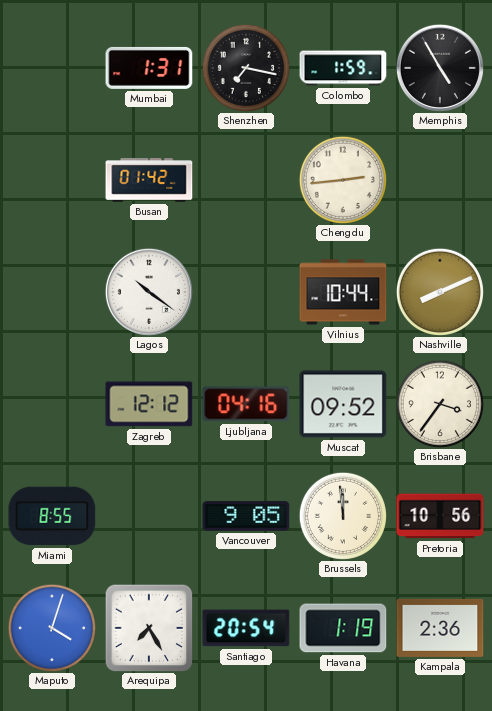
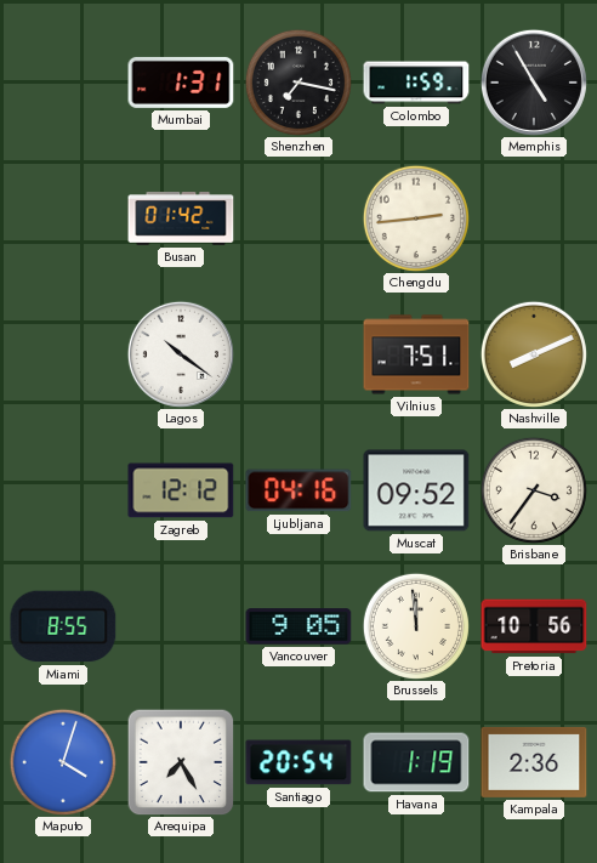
Vilnius: 10:44 -> 7:51 (416, 354)
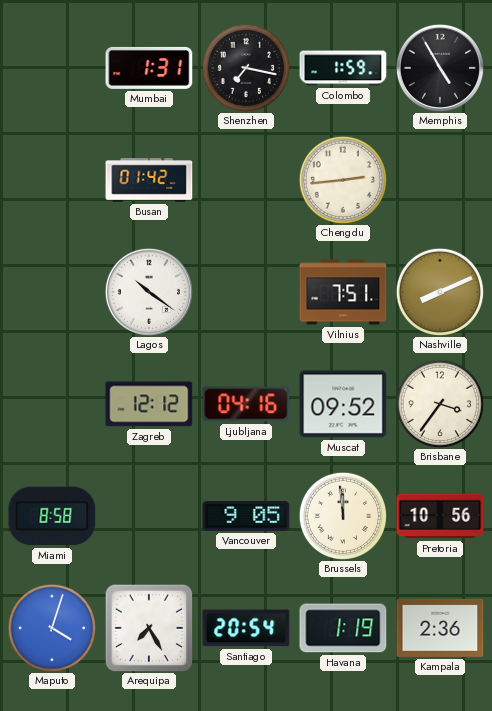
Miami: 8:55 -> 8:58 (52, 516)
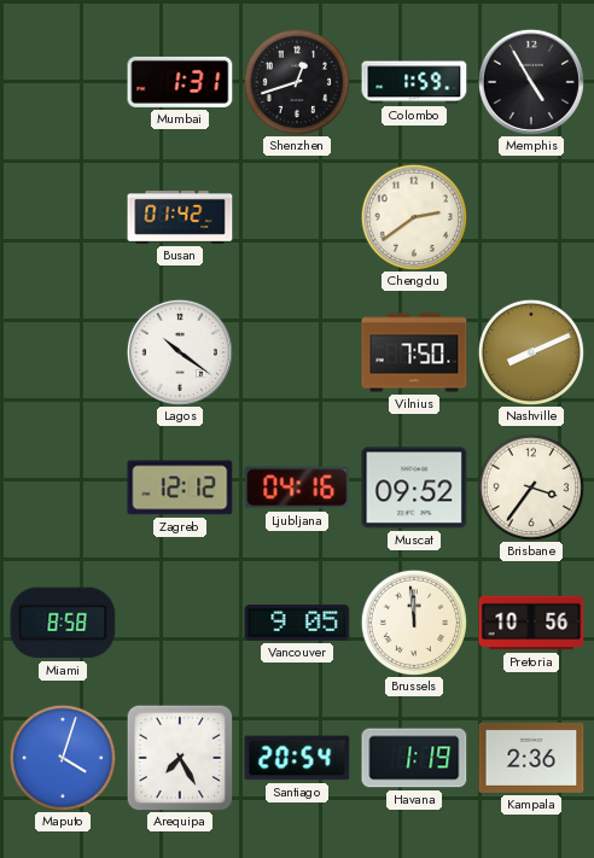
Shenzhen: 7:17 -> 12:42 (297, 82)
Chengdu: 2:44 -> 2:39 (414, 217)
Vilnius: 7:51 -> 7:50 (414, 352)
